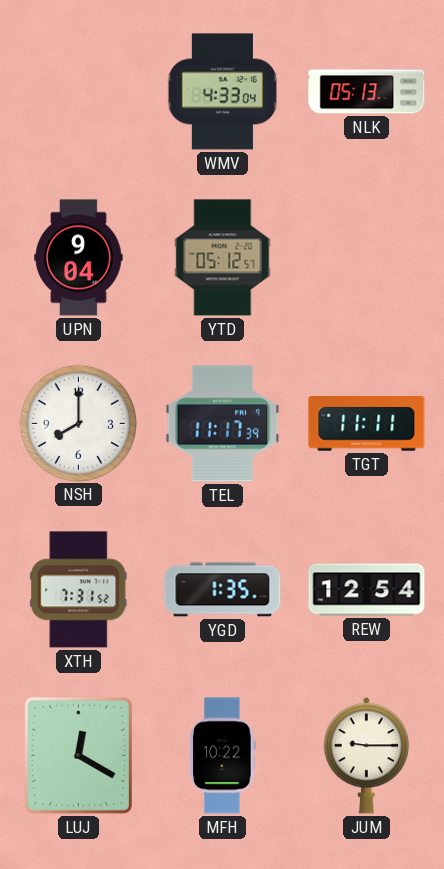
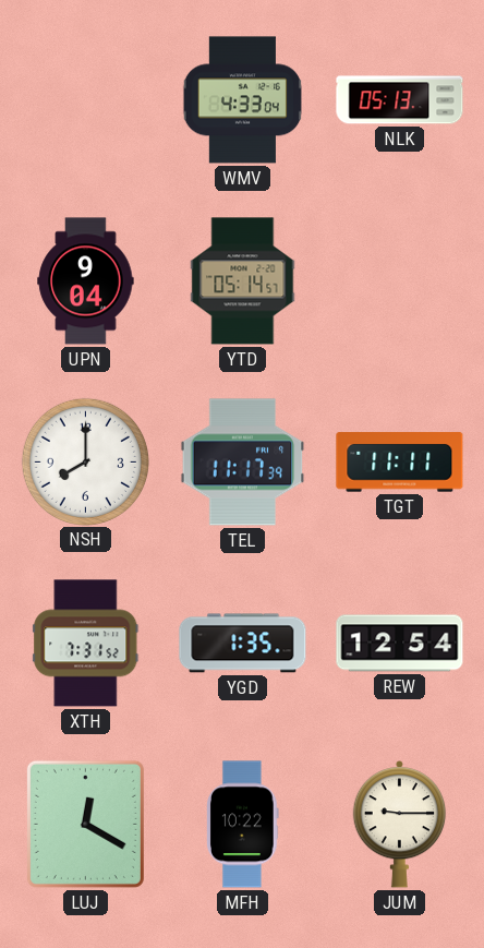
YTD: 05:12 -> 05:14 (243, 281)
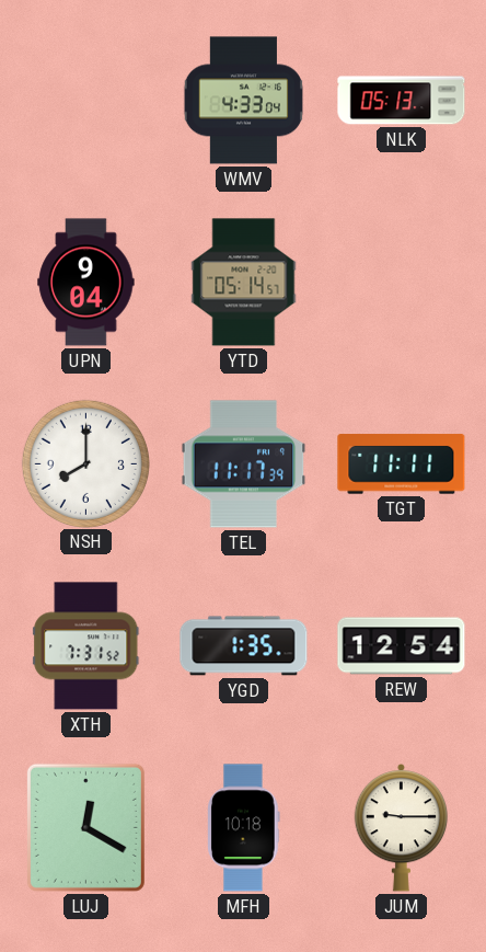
MFH: 10:22 -> 10:18 (244, 828)
